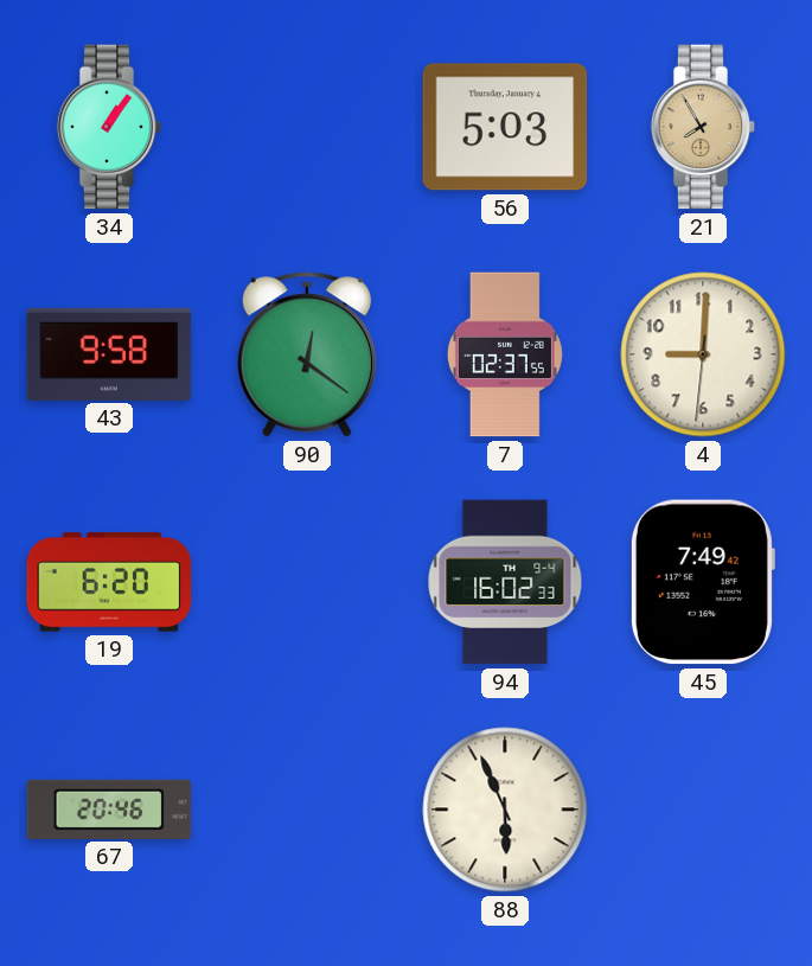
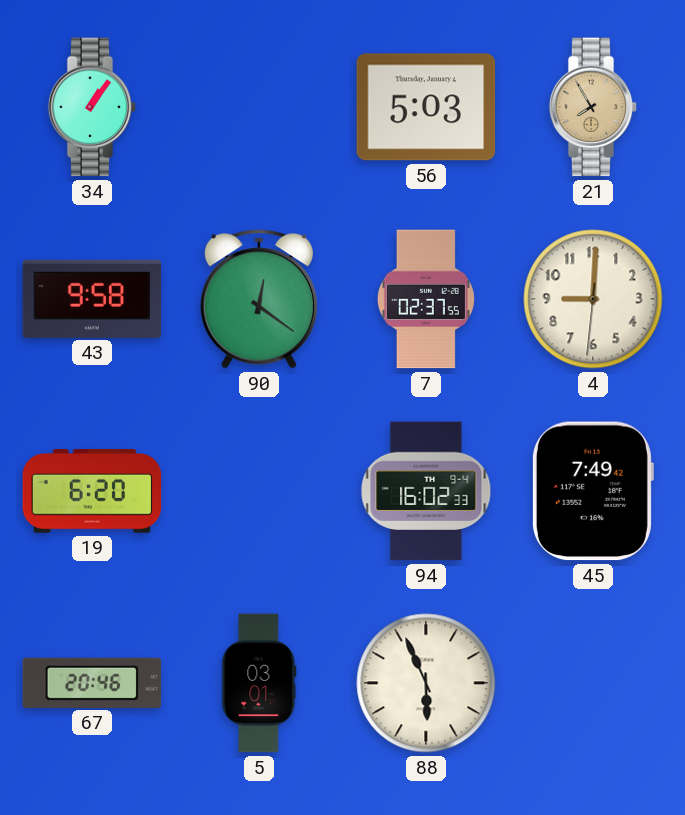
5: none -> 03:01 (259, 683)
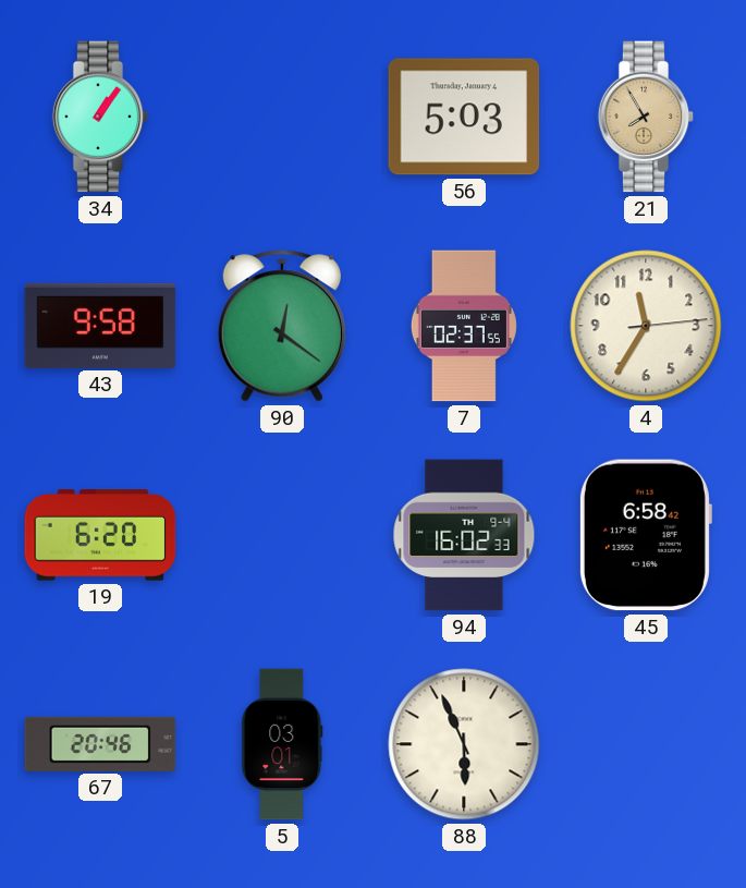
4: 9:00 -> 11:35 (646, 326)
45: 7:49 -> 6:58 (645, 535)
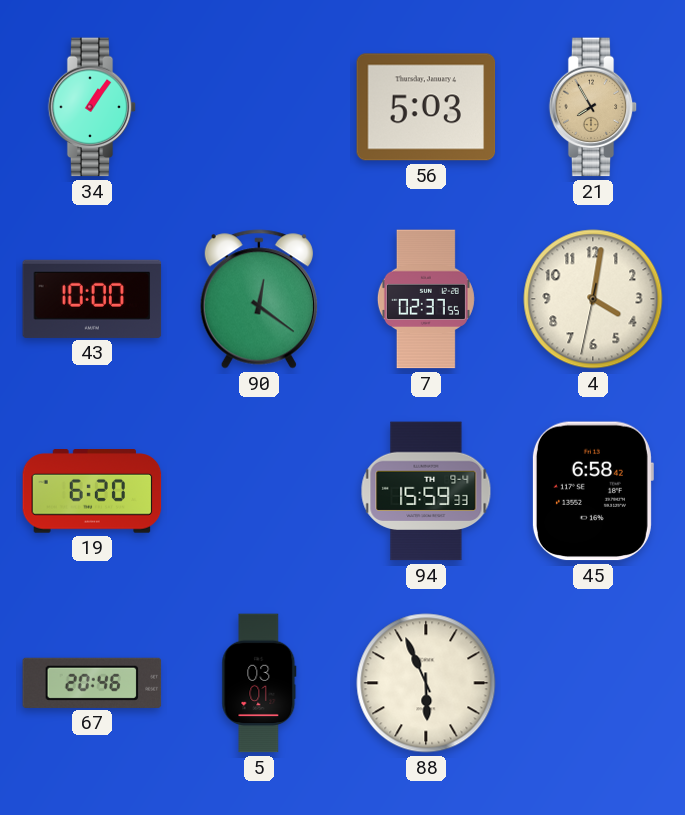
43: 9:58 -> 10:00 (92, 299)
4: 11:35 -> 4:01 (593, 299)
94: 16:02 -> 15:59 (426, 491)
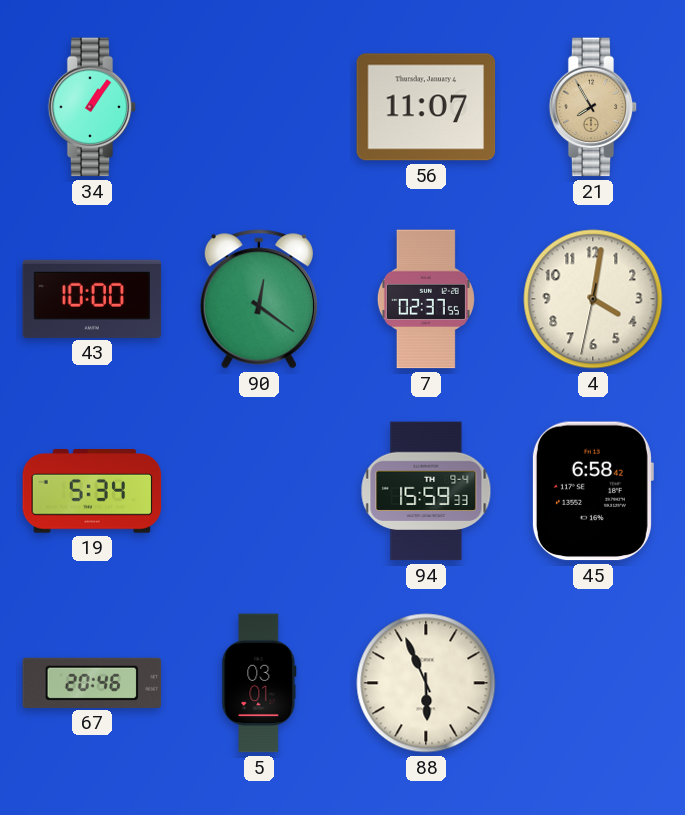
56: 5:03 -> 11:07 (426, 107)
19: 6:20 -> 5:34 (92, 491)
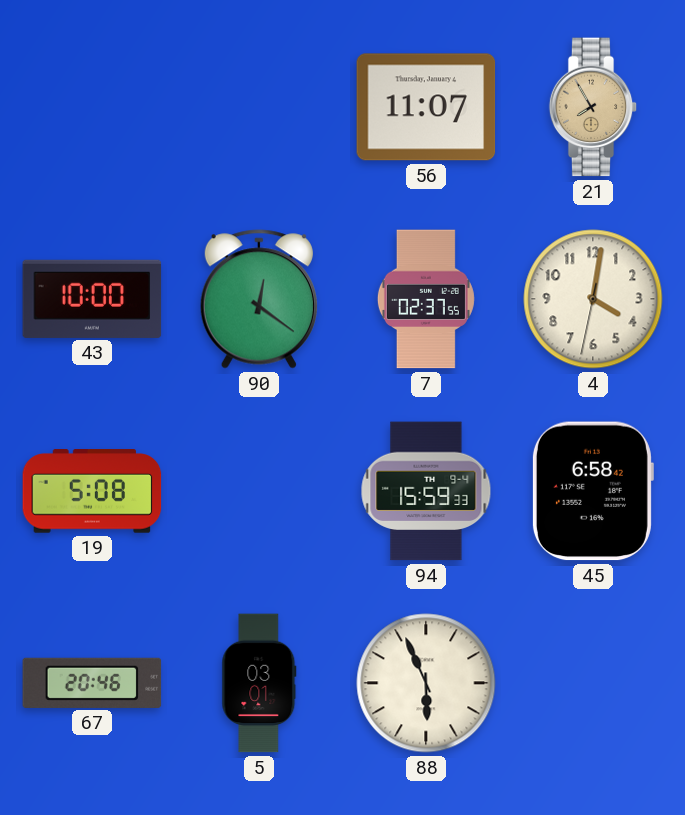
34: 1:06 -> none (92, 107)
19: 5:34 -> 5:08 (92, 491)
